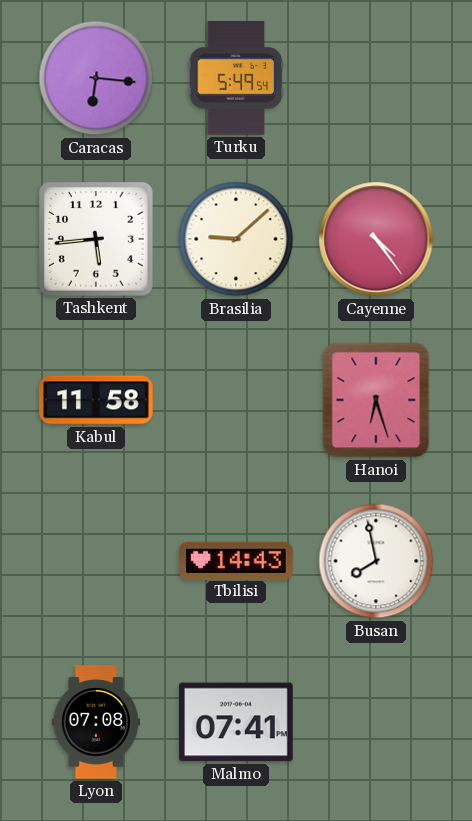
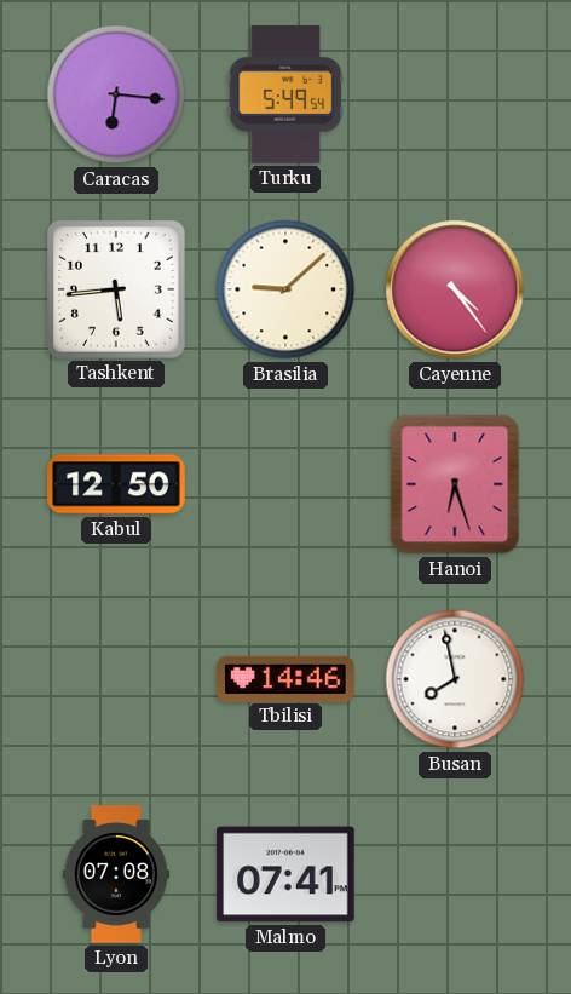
Kabul: 11:58 -> 12:50 (116, 484)
Tbilisi: 14:43 -> 14:46 (287, 678)
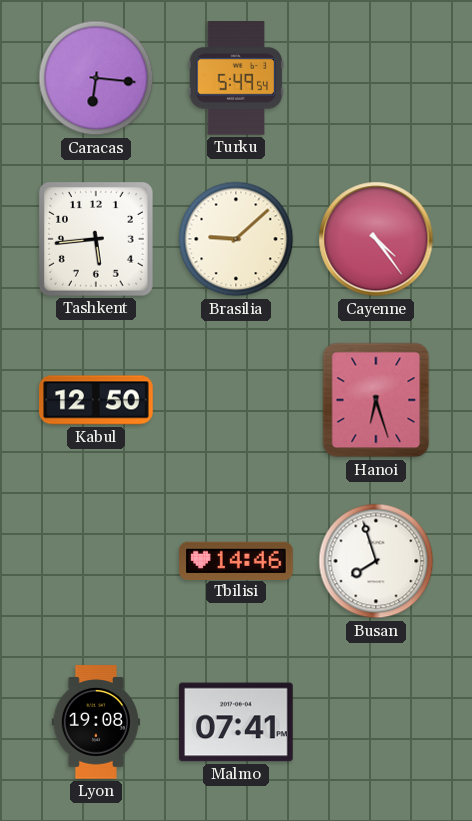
Busan: 7:58 -> 7:57 (376, 561)
Lyon: 07:08 -> 19:08 (96, 722)
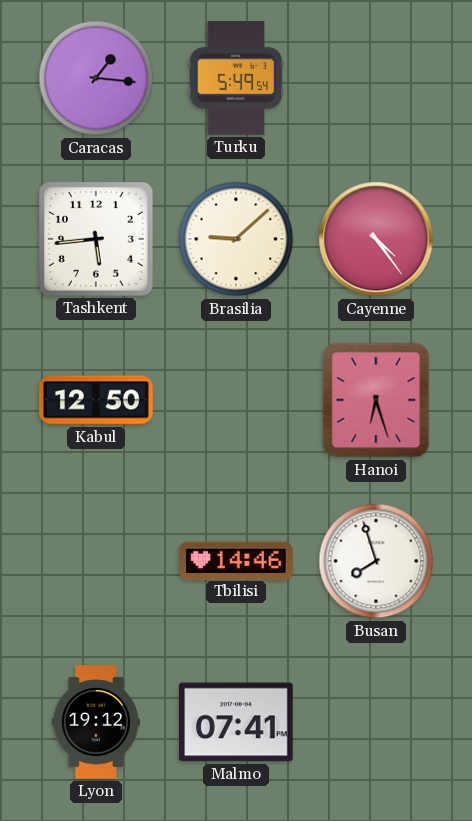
Caracas: 6:16 -> 1:16 (96, 78)
Lyon: 19:08 -> 19:12 (96, 722)
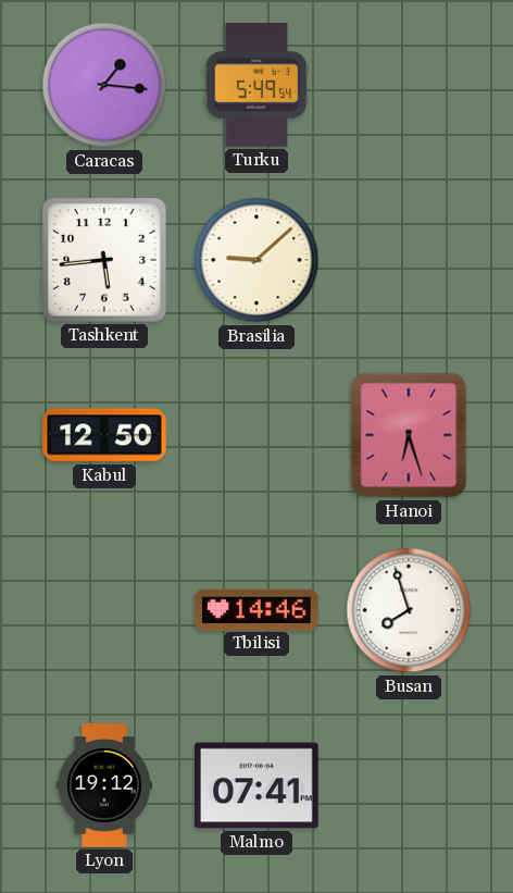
Cayenne: 4:24 -> none (376, 239)
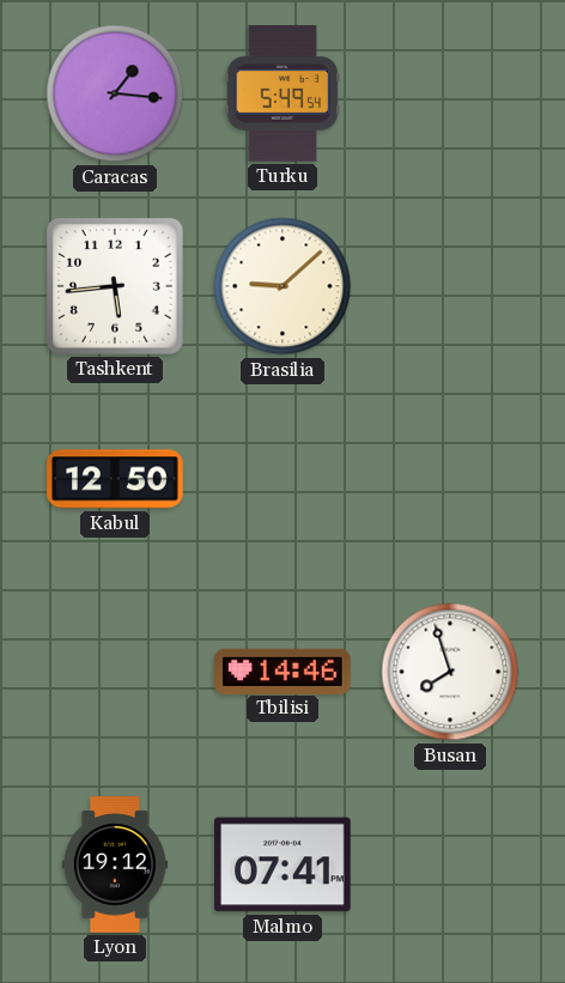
Hanoi: 6:27 -> none (409, 435)
